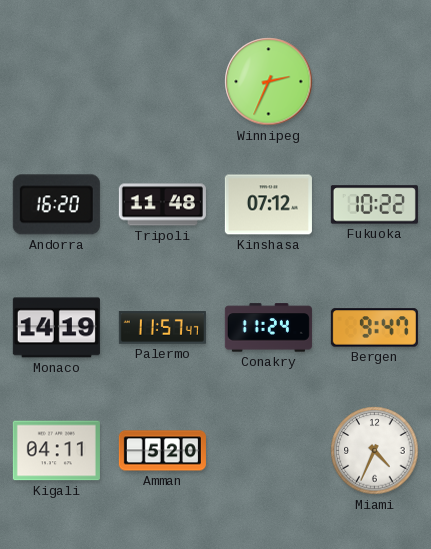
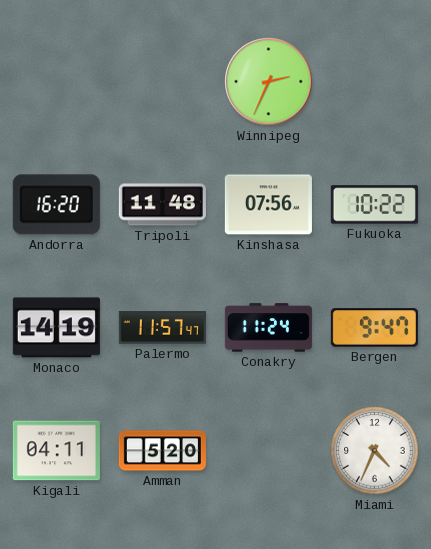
Kinshasa: 07:12 -> 07:56 (268, 205)
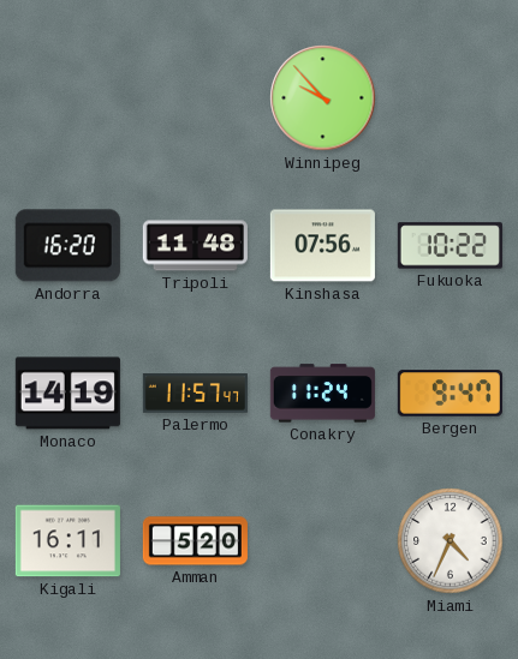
Winnipeg: 2:34 -> 9:53 (323, 98)
Kigali: 04:11 -> 16:11 (67, 541)
